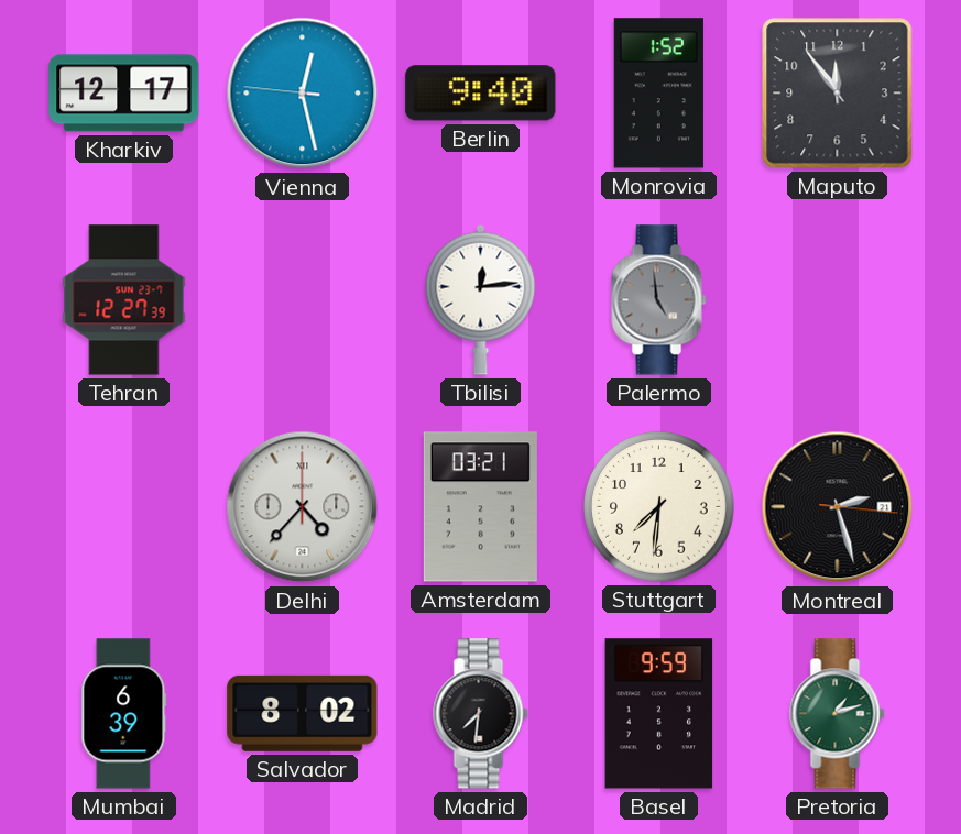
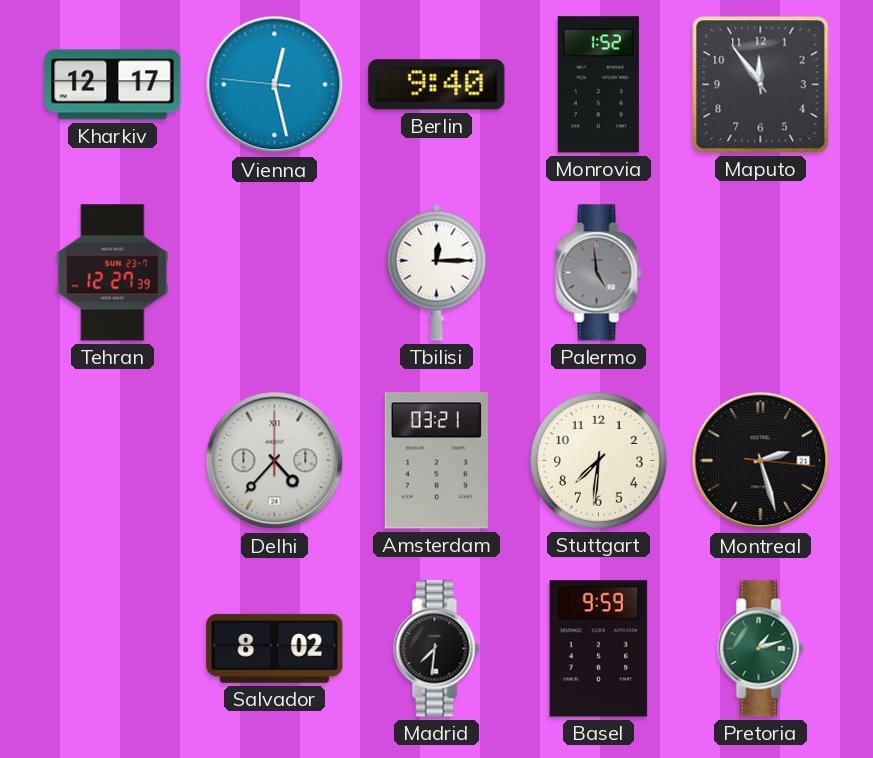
Tbilisi: 12:14 -> 12:15 (437, 272)
Mumbai: 6:39 -> none (124, 714)
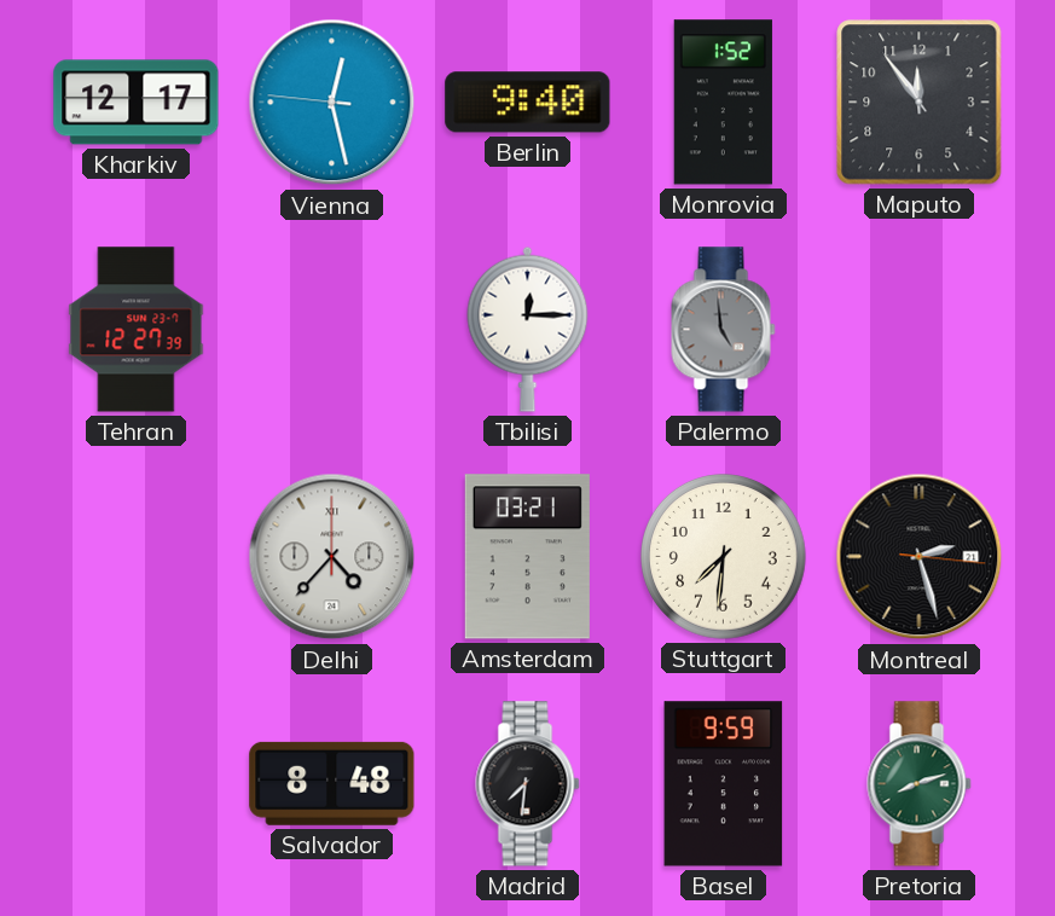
Salvador: 8:02 -> 8:48 (332, 783)
Pretoria: 1:12 -> 8:12 (920, 784)
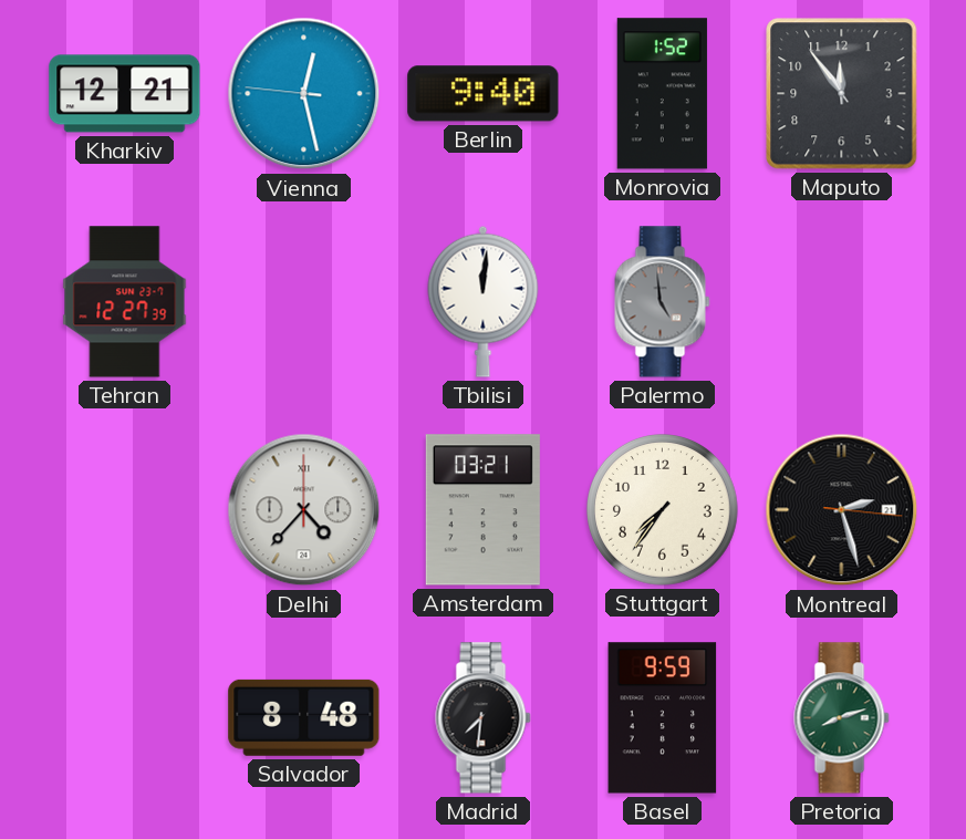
Kharkiv: 12:17 -> 12:21 (125, 94)
Tbilisi: 12:15 -> 12:01 (484, 301)
Stuttgart: 7:31 -> 7:36 (663, 510)
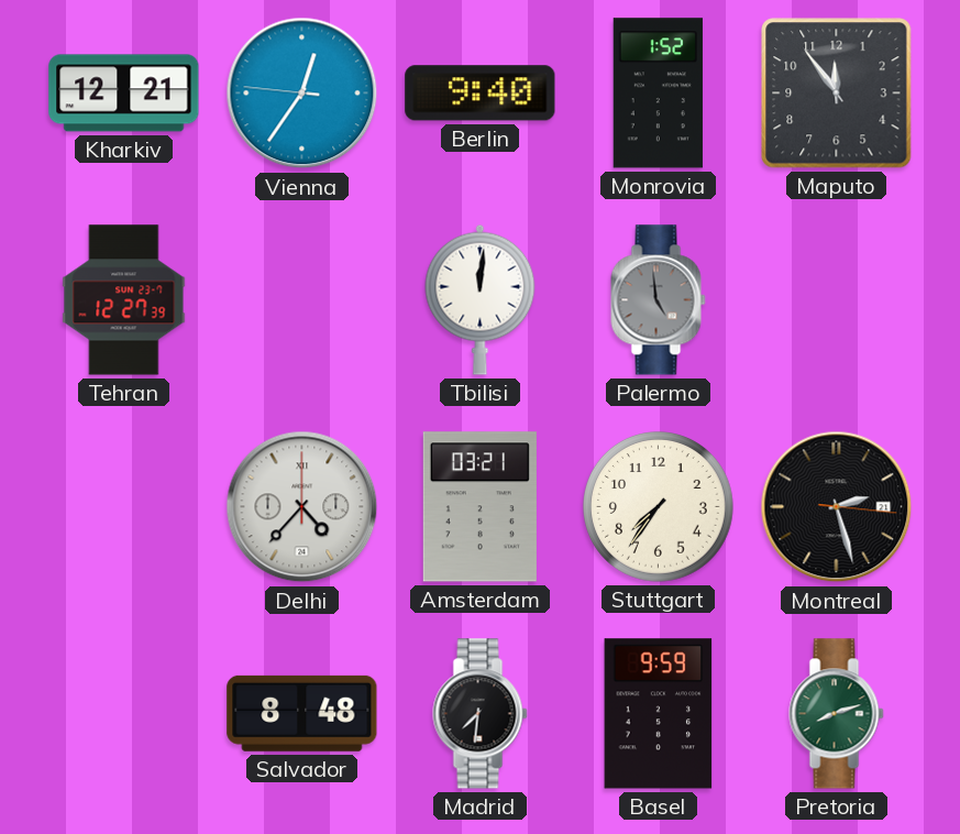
Vienna: 12:27 -> 12:35 (302, 94)
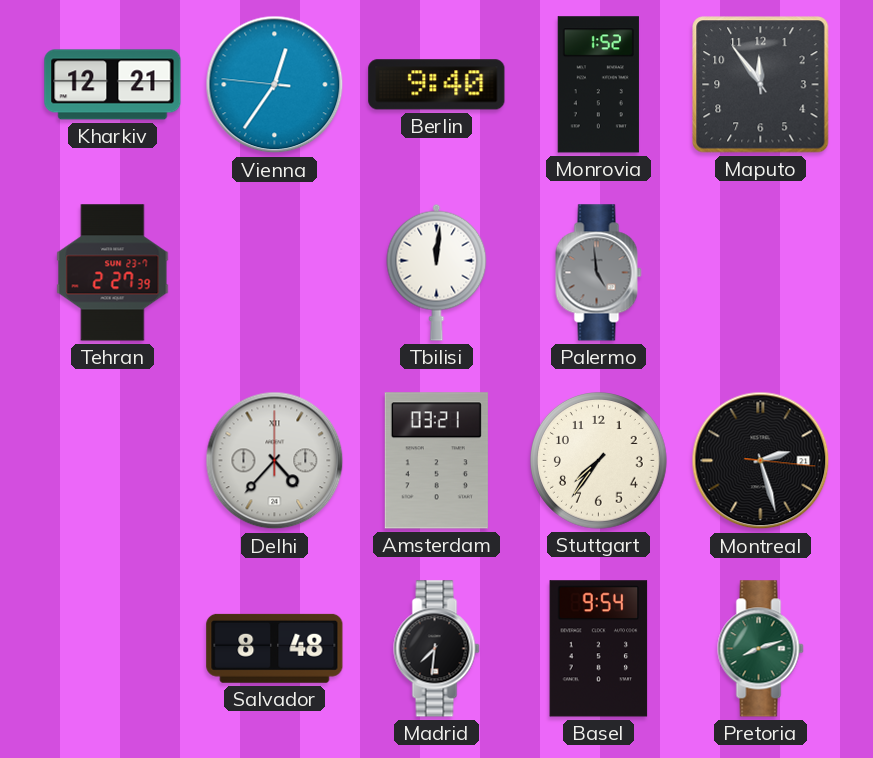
Tehran: 12:27 -> 2:27 (113, 273)
Basel: 9:59 -> 9:54 (599, 649)
